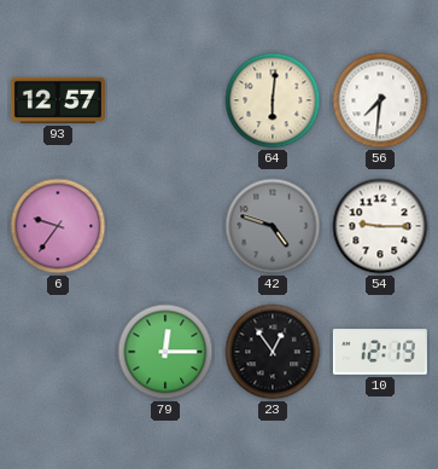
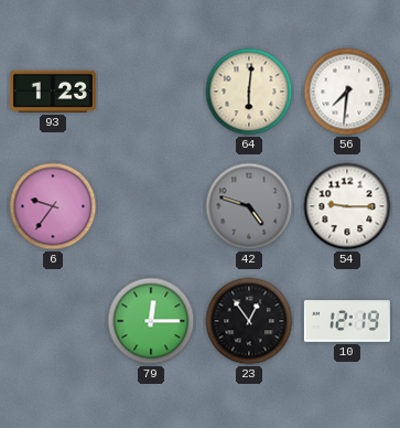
93: 12:57 -> 1:23 (53, 92)
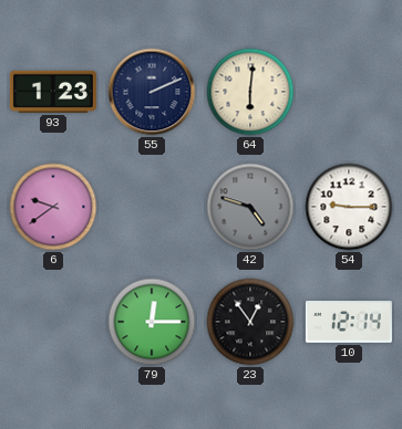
55: none -> 2:11 (152, 92)
56: 7:31 -> none (347, 92)
6: 9:36 -> 9:39 (53, 207)
10: 12:19 -> 12:14 (349, 323)
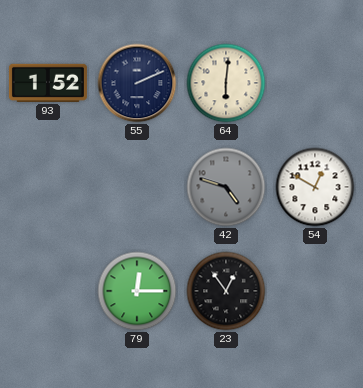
93: 1:23 -> 1:52 (48, 83)
6: 9:39 -> none (53, 207)
54: 9:15 -> 12:50 (315, 187)
10: 12:14 -> none (349, 323)
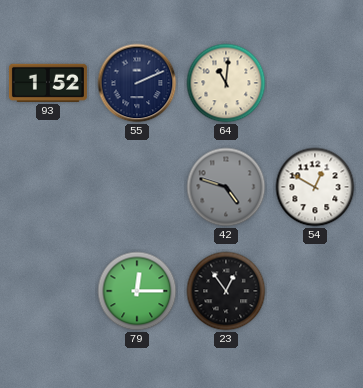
64: 6:01 -> 11:01 (226, 83)
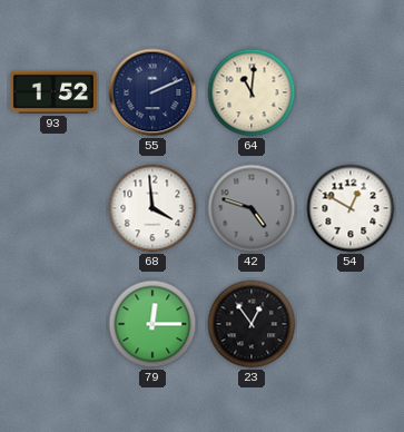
68: none -> 3:59 (152, 208)
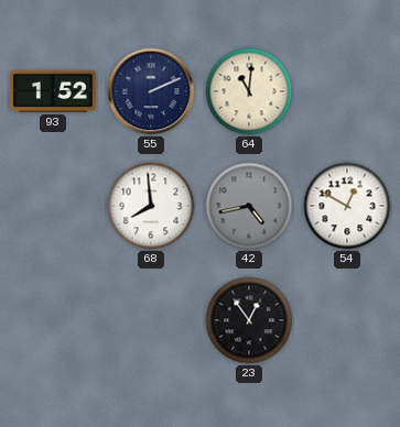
68: 3:59 -> 7:59 (151, 206)
42: 4:48 -> 4:43 (249, 206)
79: 12:15 -> none (152, 324)
